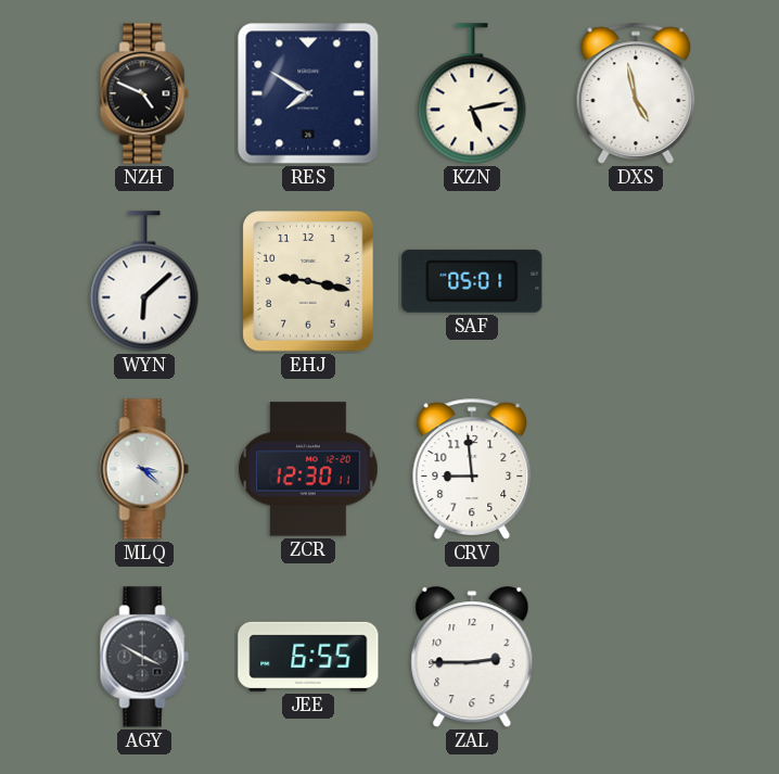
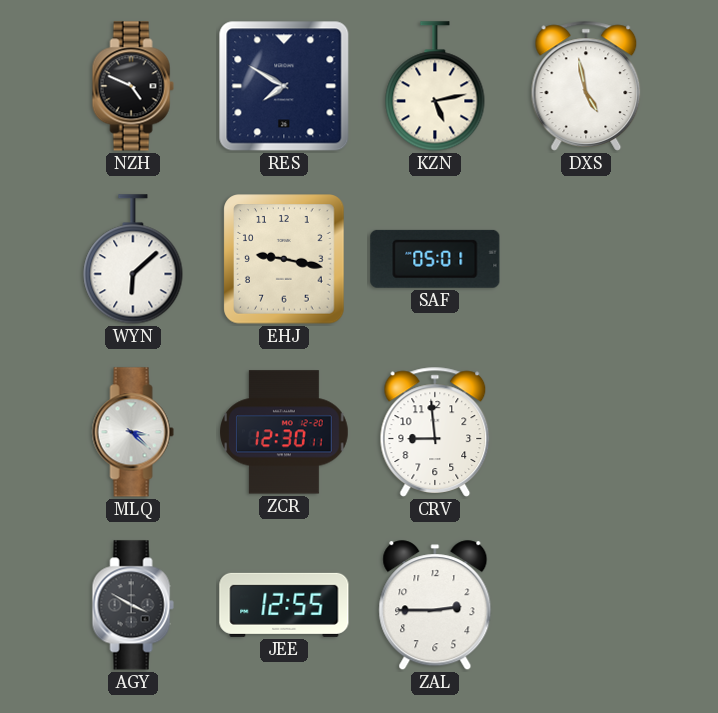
JEE: 6:55 -> 12:55 (284, 605)
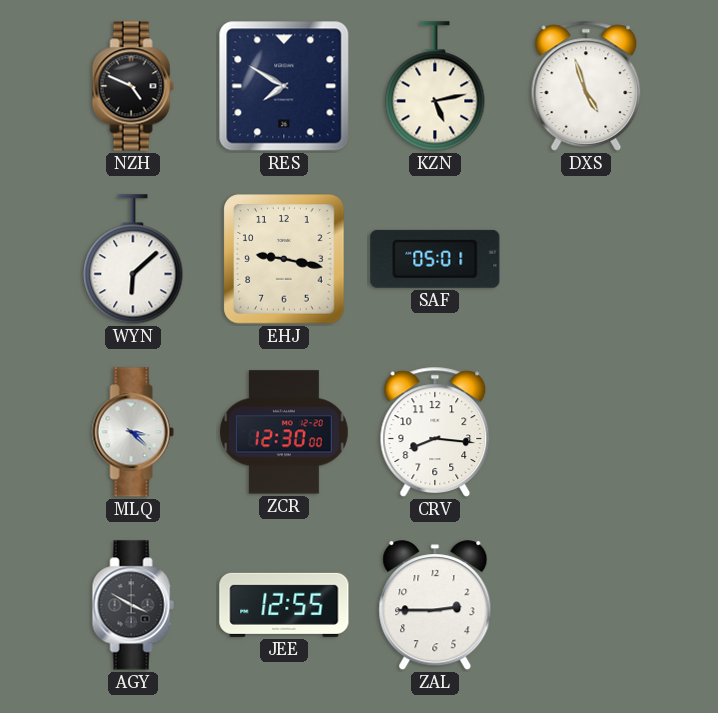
DXS: 4:58 -> 4:57 (586, 86)
ZCR: 12:30:11 -> 12:30:00 (285, 432)
CRV: 8:59 -> 8:16 (435, 432)
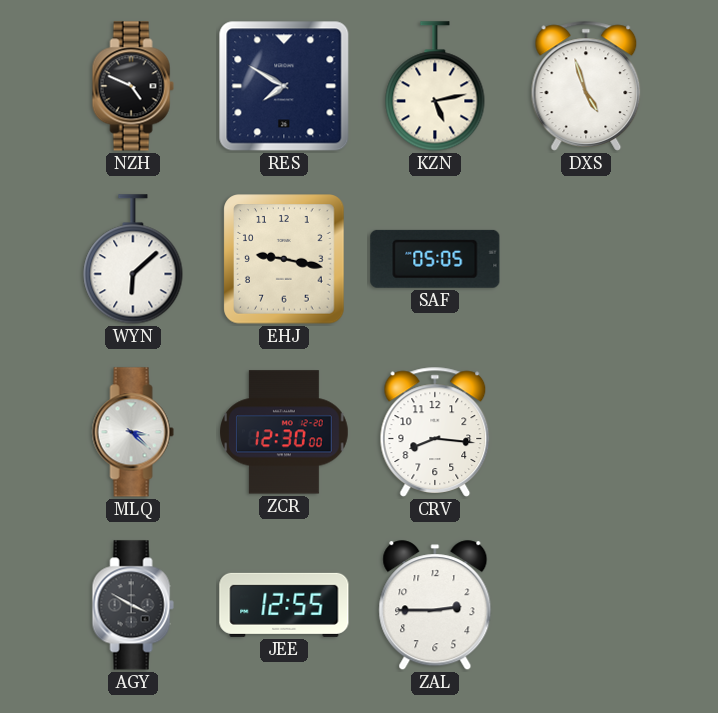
SAF: 05:01 -> 05:05 (435, 259)
